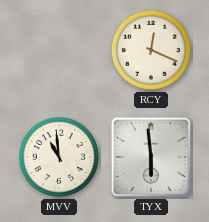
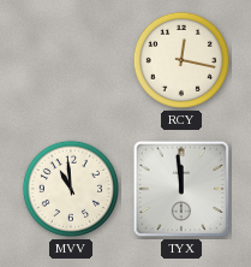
RCY: 12:19 -> 12:17 (181, 60)
TYX: 5:59 -> 11:59 (181, 189)
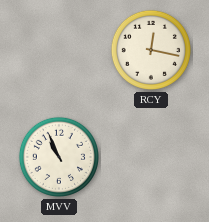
MVV: 10:59 -> 10:56 (59, 157)
TYX: 11:59 -> none (181, 189)
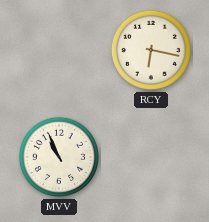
RCY: 12:17 -> 6:17 (151, 50)
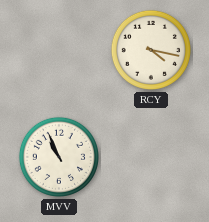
RCY: 6:17 -> 4:17 (151, 50)
